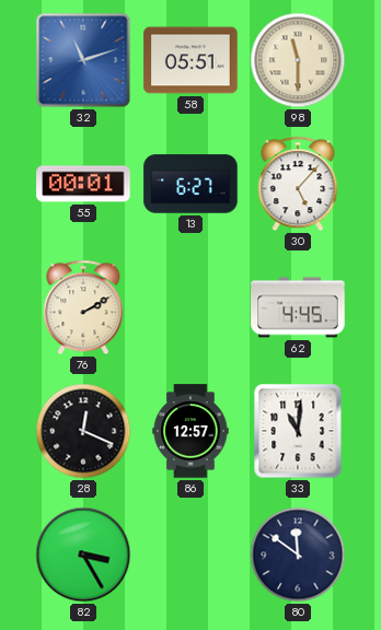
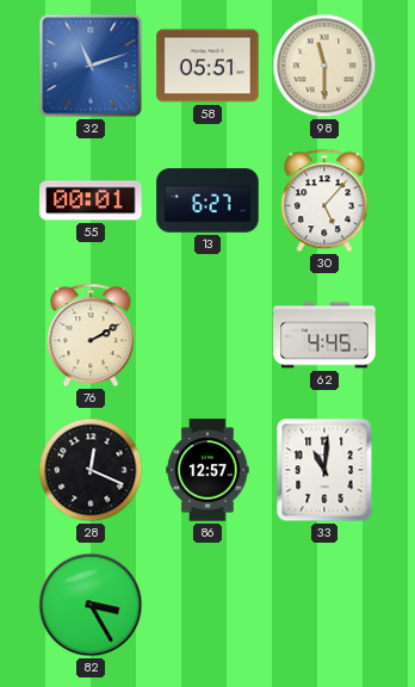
80: 11:51 -> none (298, 555)
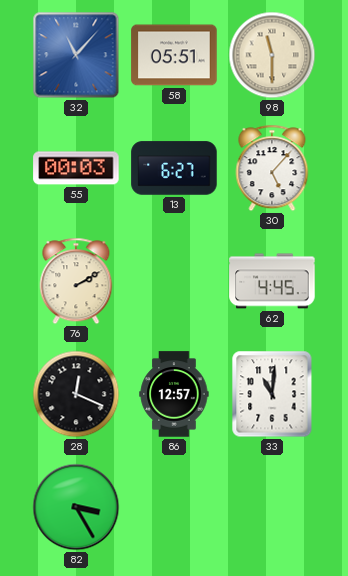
32: 11:12 -> 11:07 (76, 55)
55: 00:01 -> 00:03 (76, 168)
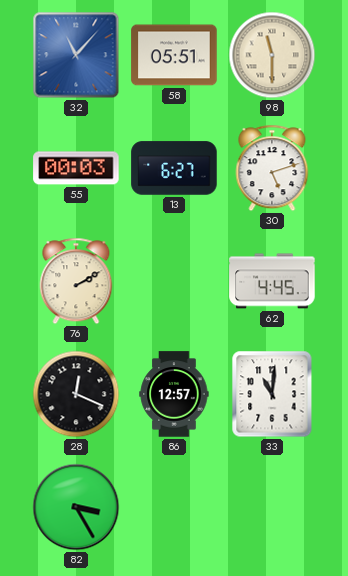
30: 5:07 -> 5:12 (272, 168)
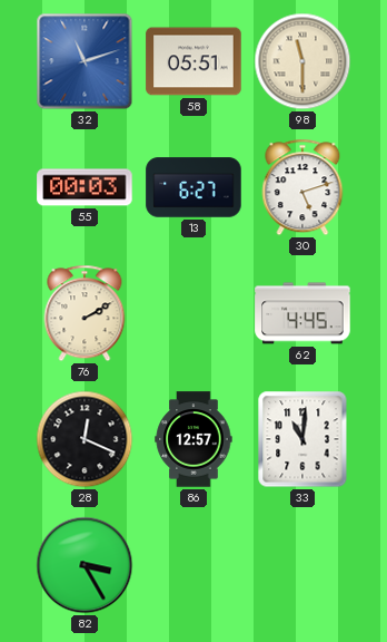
32: 11:07 -> 11:12 (85, 61)
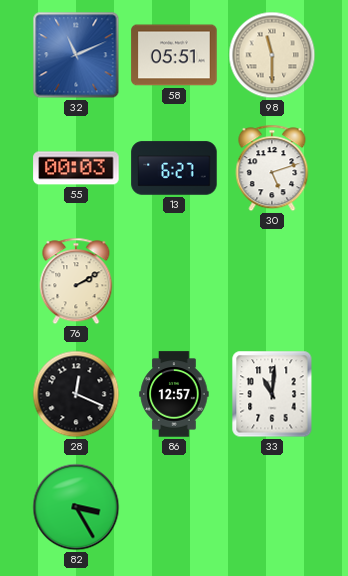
32: 11:12 -> 11:11 (76, 55)
62: 4:45 -> none (302, 313)
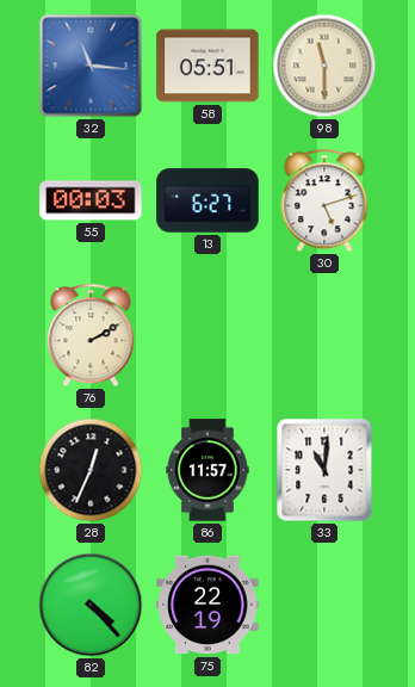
32: 11:11 -> 11:16 (91, 66)
28: 12:19 -> 12:34 (91, 470)
86: 12:57 -> 11:57 (207, 470)
82: 3:25 -> 4:23 (91, 605)
75: none -> 22:19 (207, 605)
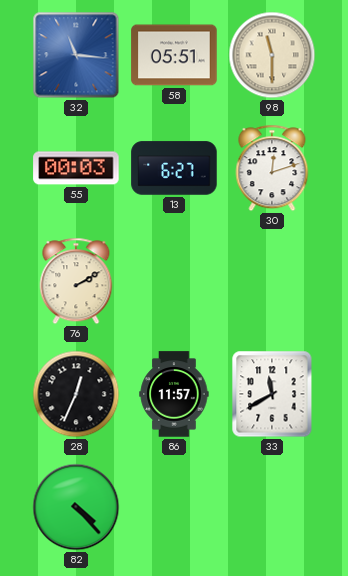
30: 5:12 -> 12:12 (272, 168)
33: 11:01 -> 11:40 (272, 394)
75: 22:19 -> none (207, 605)
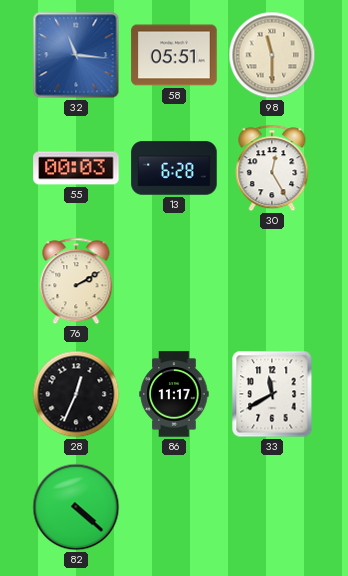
13: 6:27 -> 6:28 (174, 168)
30: 12:12 -> 12:25 (272, 168)
86: 11:57 -> 11:17 (174, 394)
82: 4:23 -> 4:22 (76, 507)
